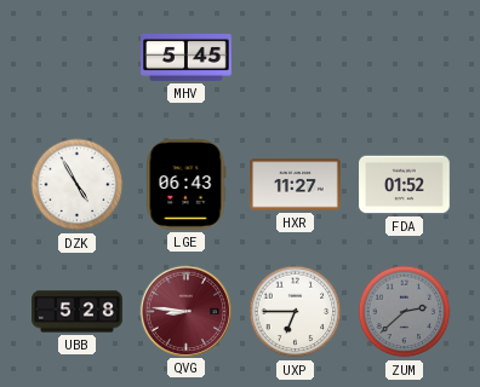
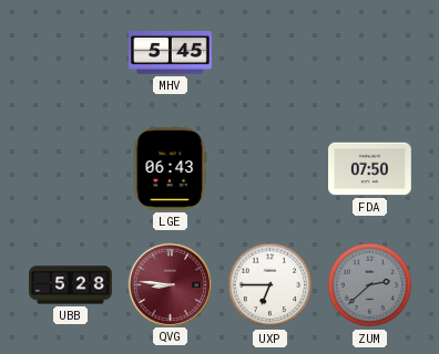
DZK: 4:55 -> none (78, 185)
HXR: 11:27 -> none (296, 185)
FDA: 01:52 -> 07:50 (370, 169)
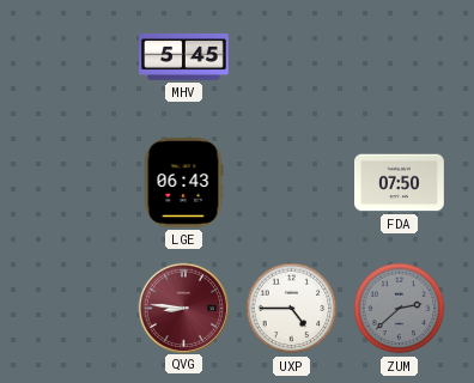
UBB: 5:28 -> none (71, 285)
UXP: 6:45 -> 4:45 (292, 309)
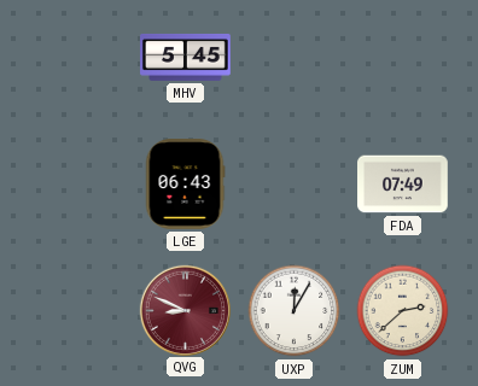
FDA: 07:50 -> 07:49 (403, 185)
QVG: 8:46 -> 8:49 (185, 310)
UXP: 4:45 -> 12:05 (295, 311)
ZUM dial: grey -> cream (403, 311)
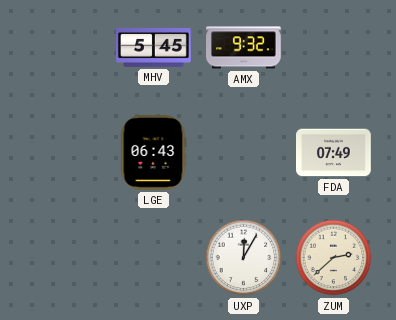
AMX: none -> 9:32 (244, 48)
QVG: 8:49 -> none (185, 310)
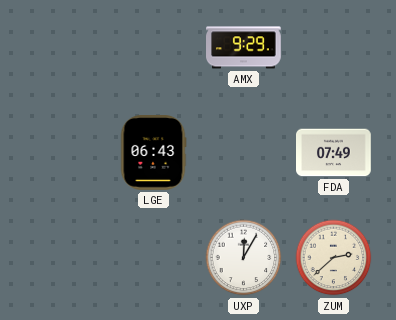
MHV: 5:45 -> none (154, 48)
AMX: 9:32 -> 9:29 (244, 48)
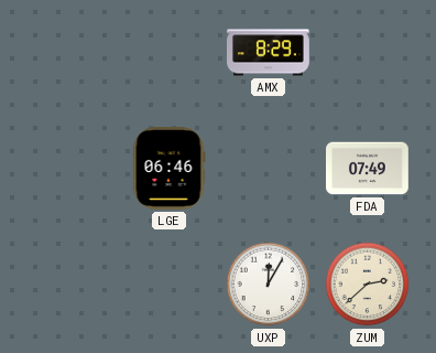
AMX: 9:29 -> 8:29 (269, 53)
LGE: 06:43 -> 06:46 (168, 169)
